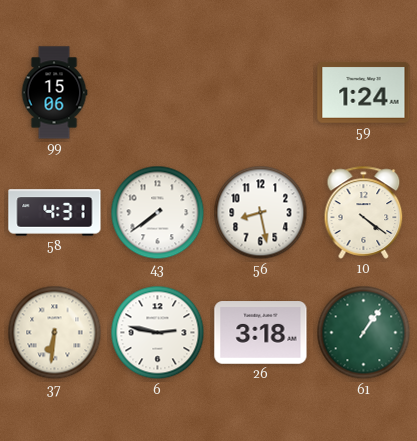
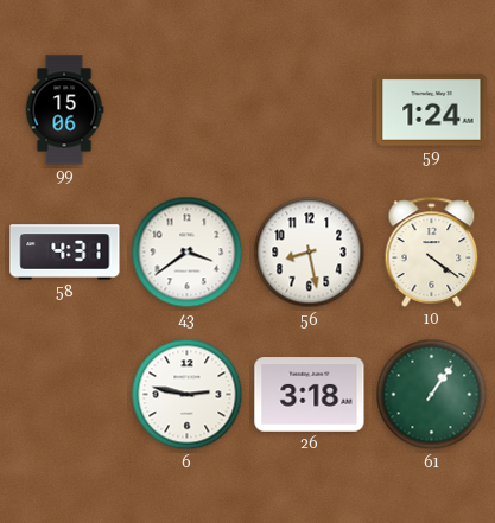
43: 7:39 -> 3:39 (188, 253)
37: 6:31 -> none (55, 333)
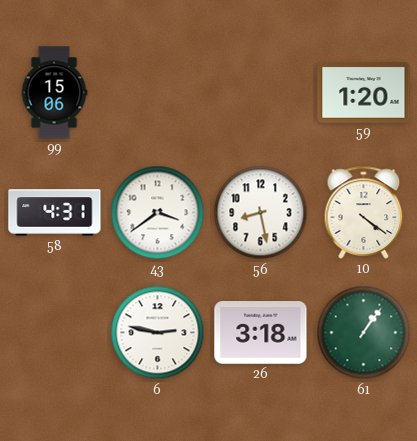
59: 1:24 -> 1:20 (364, 93)
